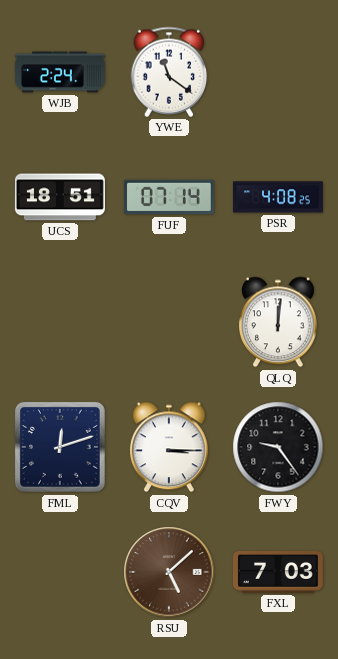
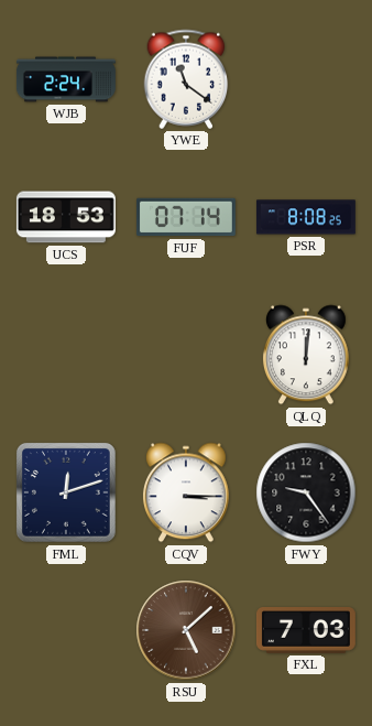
UCS: 18:51 -> 18:53 (66, 217)
PSR: 4:08 -> 8:08 (306, 217)
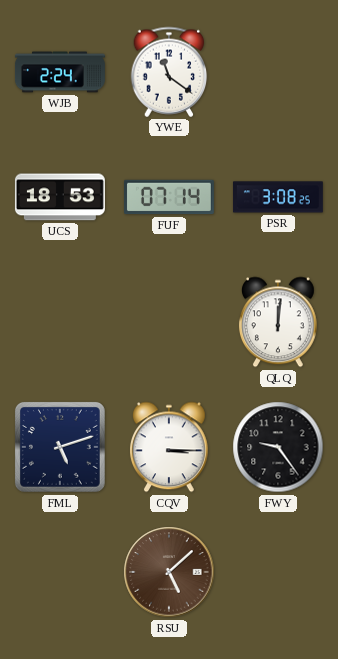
PSR: 8:08 -> 3:08 (278, 197)
FML: 12:12 -> 5:12 (60, 447)
FXL: 7:03 -> none (306, 631)
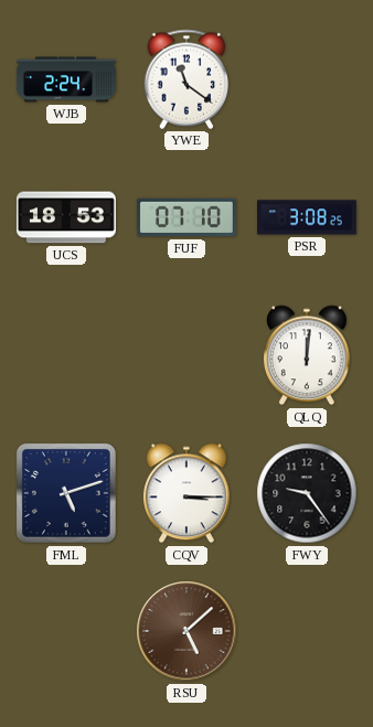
FUF: 07:14 -> 07:10 (186, 217)
